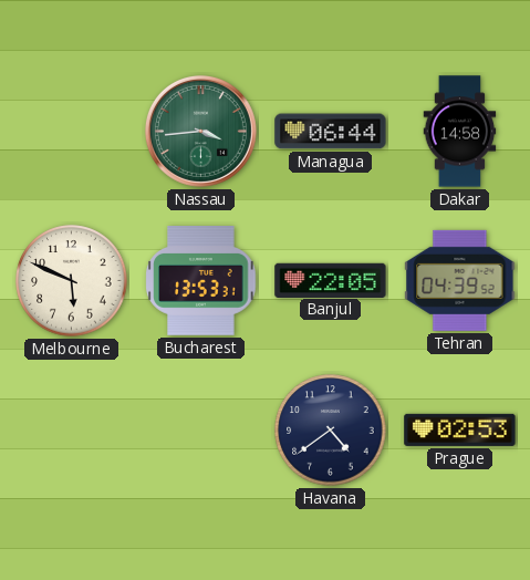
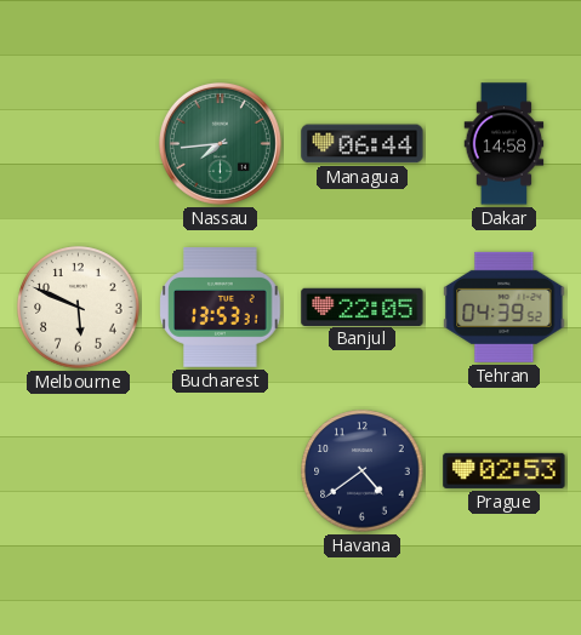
Nassau: 3:44 -> 7:44 (220, 143)
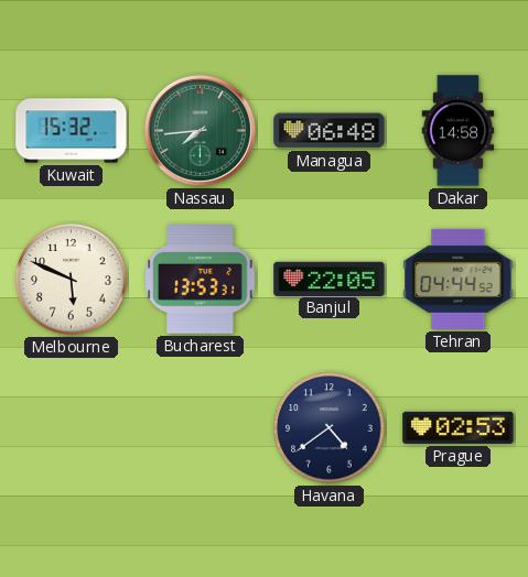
Kuwait: none -> 15:32 (72, 131)
Managua: 06:44 -> 06:48 (330, 131)
Tehran: 04:39 -> 04:44 (459, 279)
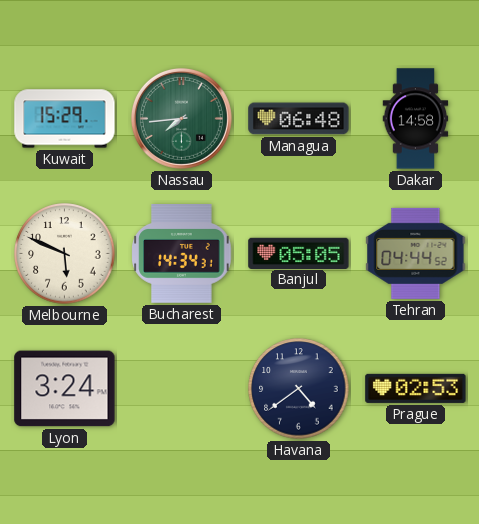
Kuwait: 15:32 -> 15:29 (65, 119)
Bucharest: 13:53 -> 14:34 (182, 254)
Banjul: 22:05 -> 05:05 (299, 253)
Lyon: none -> 3:24 (65, 389)
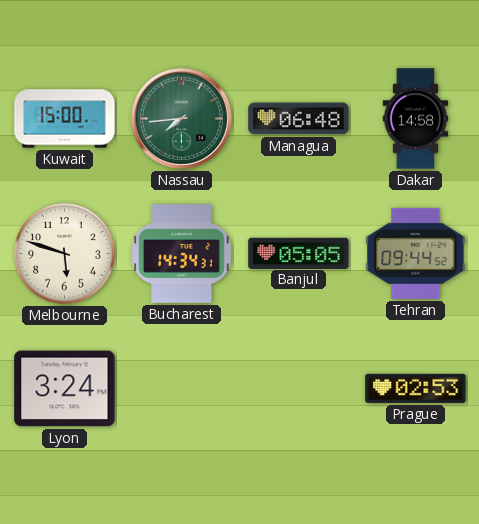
Kuwait: 15:29 -> 15:00 (65, 119)
Melbourne: 5:49 -> 5:48 (65, 254)
Tehran: 04:44 -> 09:44 (416, 253)
Havana: 4:39 -> none (299, 389)
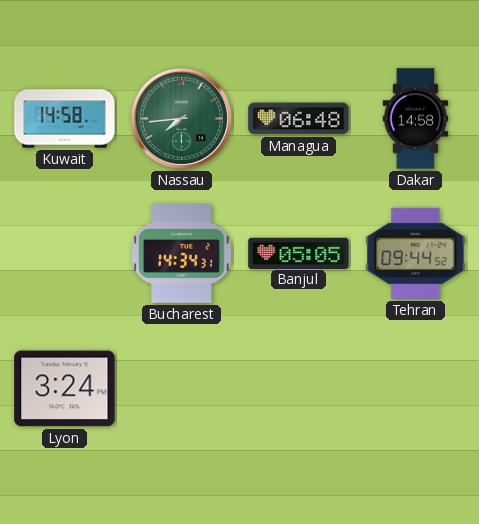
Kuwait: 15:00 -> 14:58 (65, 119)
Melbourne: 5:48 -> none (65, 254)
Prague: 02:53 -> none (416, 388)
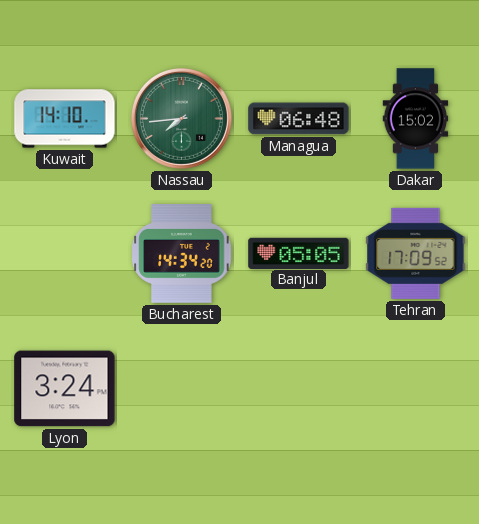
Kuwait: 14:58 -> 14:10 (65, 119)
Dakar: 14:58 -> 15:02 (416, 119)
Bucharest: 14:34:31 -> 14:34:20 (182, 254)
Tehran: 09:44 -> 17:09 (416, 253)
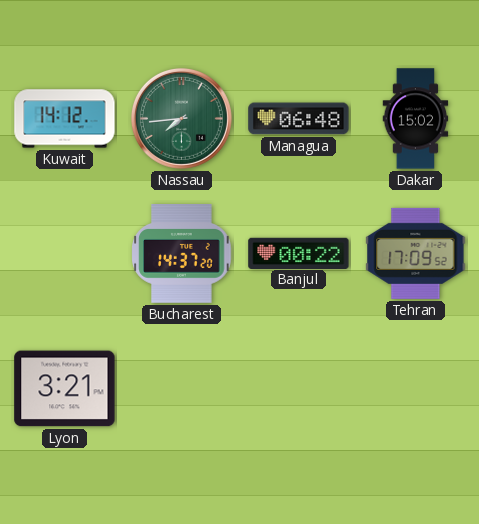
Kuwait: 14:10 -> 14:12 (65, 119)
Bucharest: 14:34 -> 14:37 (182, 254)
Banjul: 05:05 -> 00:22 (299, 253)
Lyon: 3:24 -> 3:21 (65, 389)
